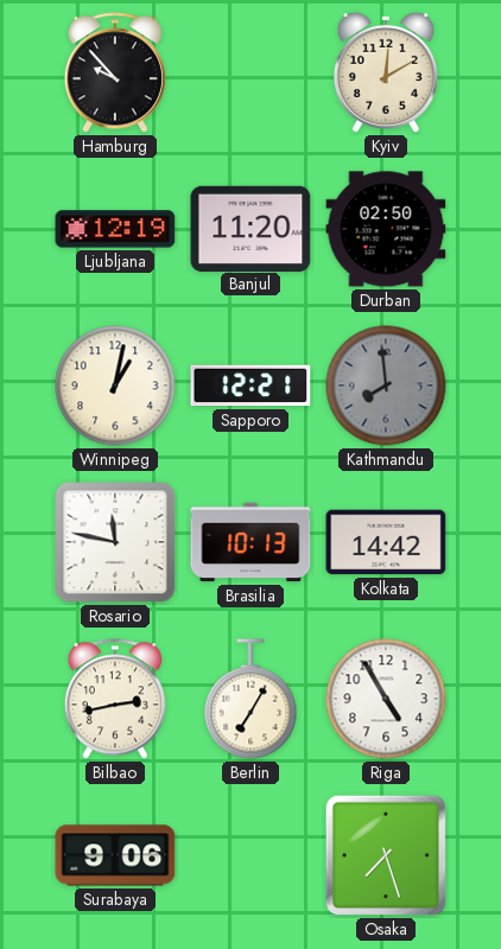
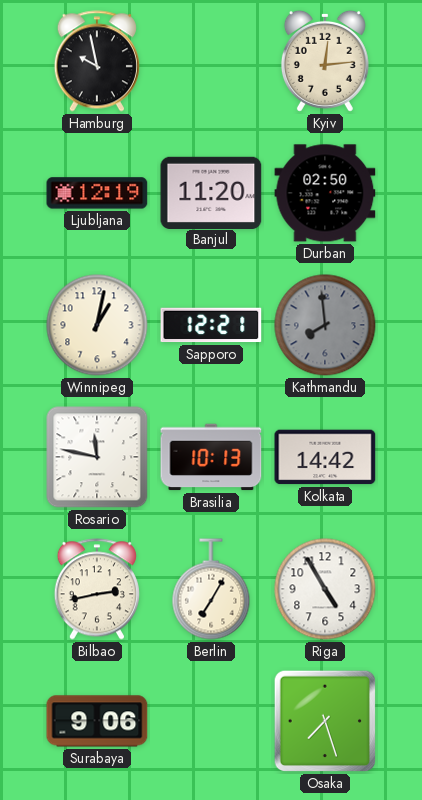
Hamburg: 9:53 -> 9:58 (97, 61)
Kyiv: 12:10 -> 12:14 (325, 61)
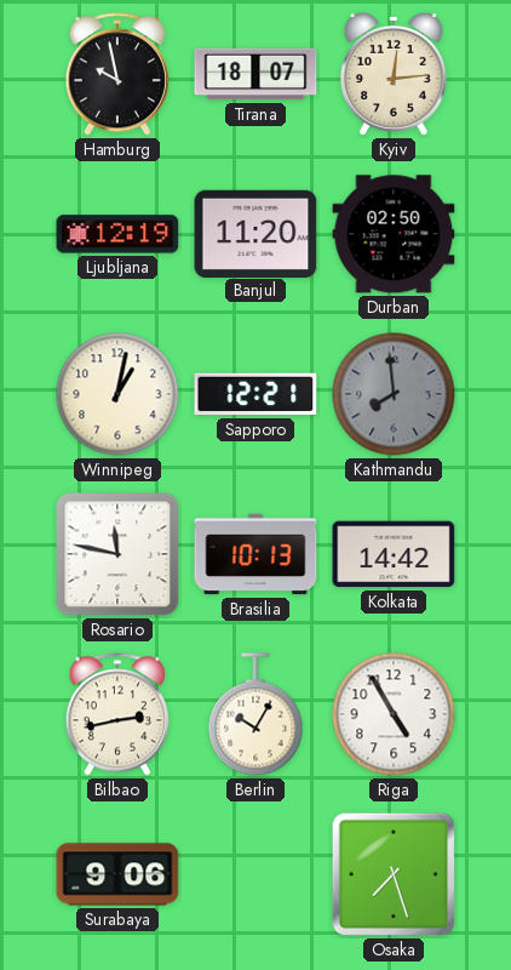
Tirana: none -> 18:07 (255, 74)
Berlin: 7:05 -> 10:05 (255, 714)
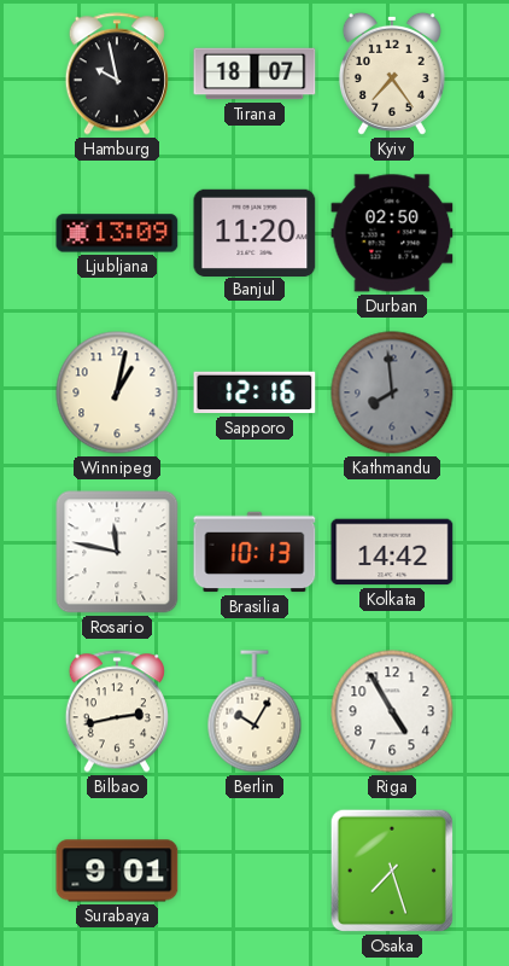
Kyiv: 12:14 -> 7:24 (392, 74)
Ljubljana: 12:19 -> 13:09 (117, 233)
Sapporo: 12:21 -> 12:16 (255, 392)
Surabaya: 9:06 -> 9:01 (117, 871)
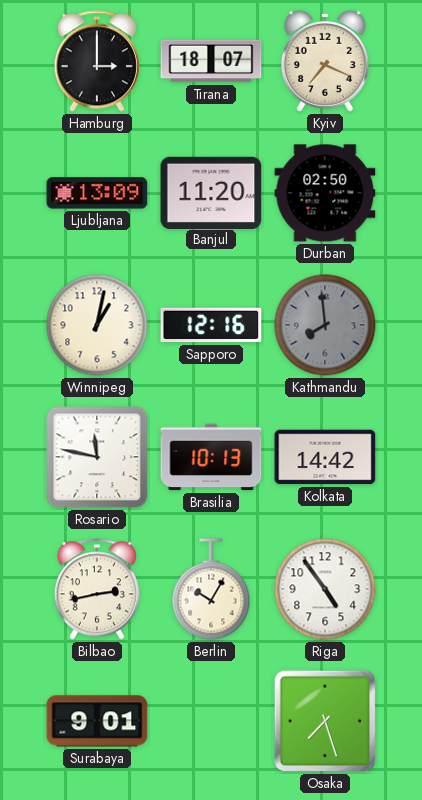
Hamburg: 9:58 -> 3:00 (97, 61)
Kyiv: 7:24 -> 7:19 (325, 61)
Riga: 4:55 -> 4:54 (325, 589)
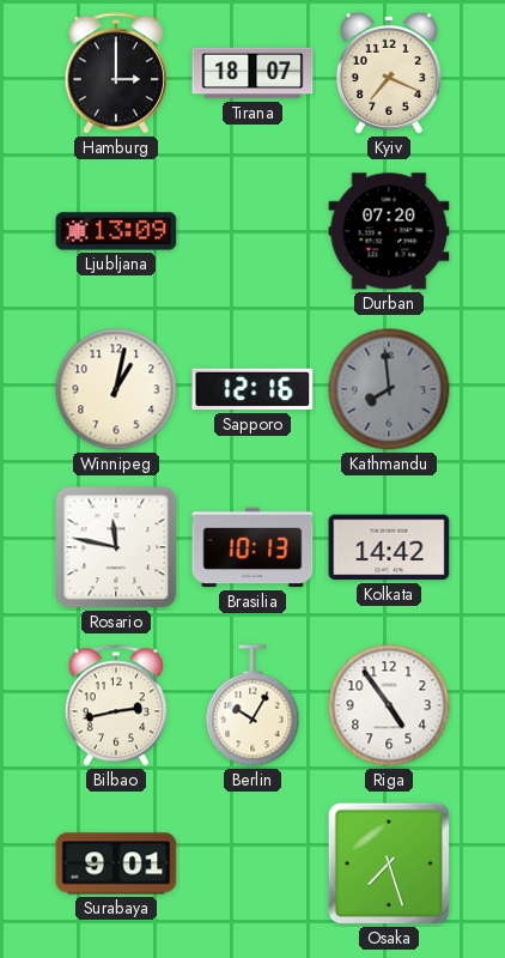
Banjul: 11:20 -> none (211, 192)
Durban: 02:50 -> 07:20 (389, 231)
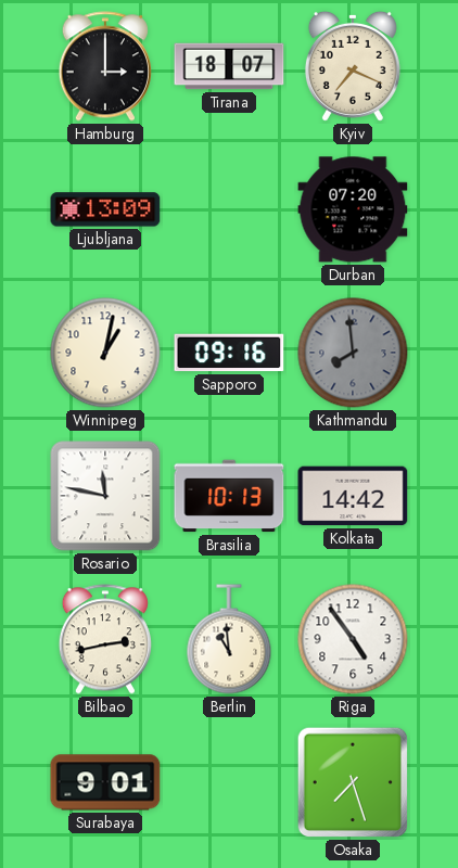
Sapporo: 12:16 -> 09:16 (229, 353)
Berlin: 10:05 -> 10:59 (229, 639)
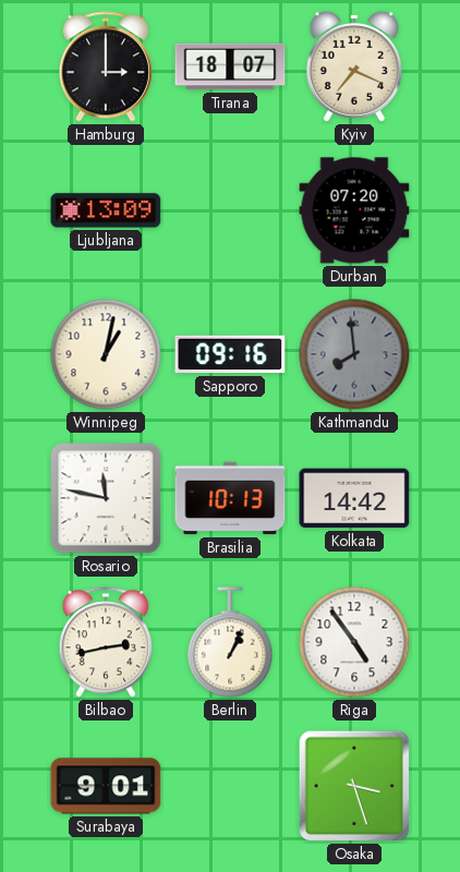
Berlin: 10:59 -> 1:04 (230, 642)
Osaka: 7:27 -> 3:27 (354, 786)
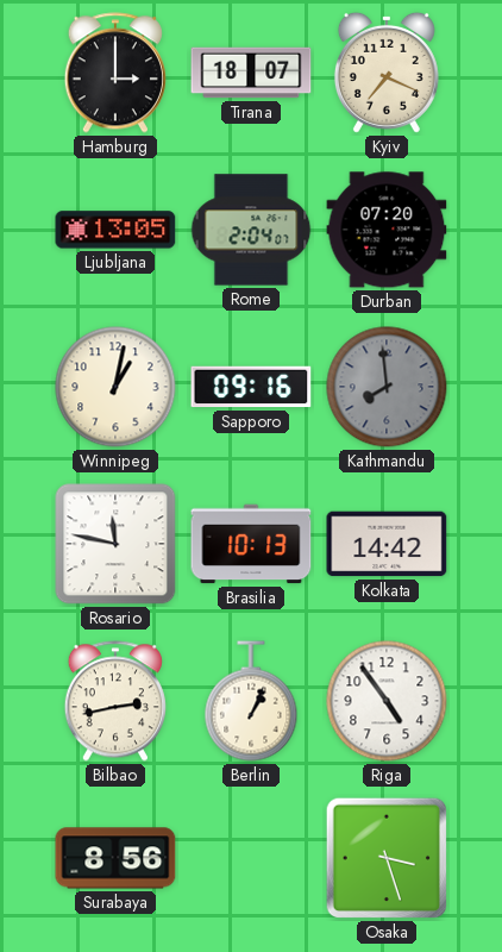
Ljubljana: 13:09 -> 13:05 (115, 230)
Rome: none -> 2:04 (251, 230)
Surabaya: 9:01 -> 8:56 (115, 858)
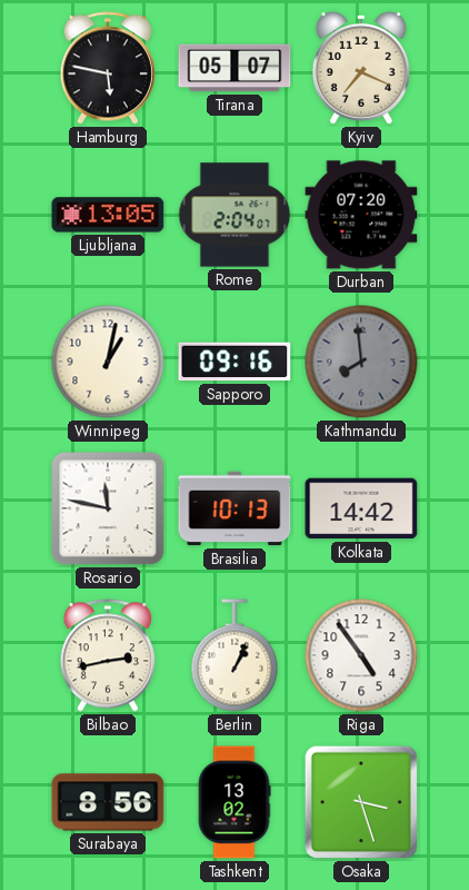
Hamburg: 3:00 -> 5:47 (108, 68)
Tirana: 18:07 -> 05:07 (234, 68)
Tashkent: none -> 13:02 (234, 802)
